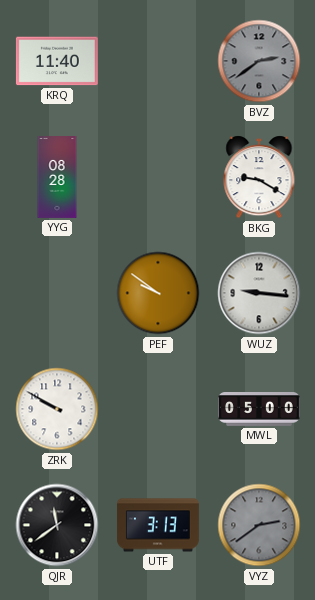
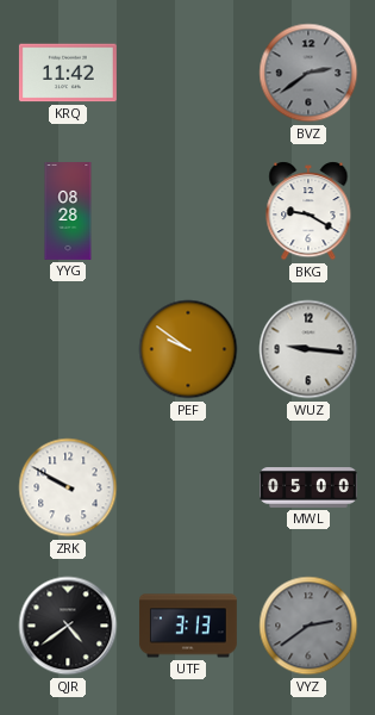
KRQ: 11:40 -> 11:42 (68, 73)
QJR: 11:39 -> 4:39 (68, 626)
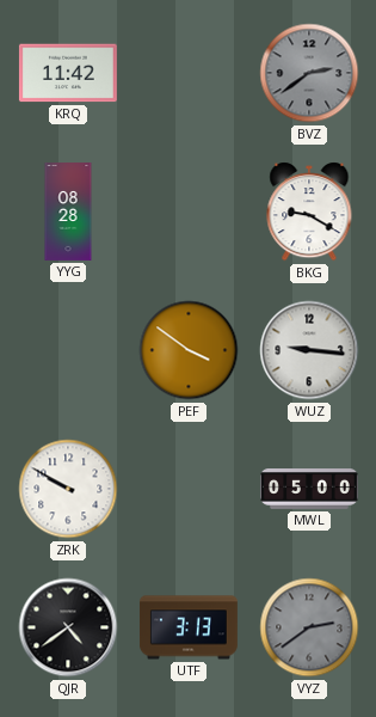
PEF: 9:51 -> 3:51 (189, 350)
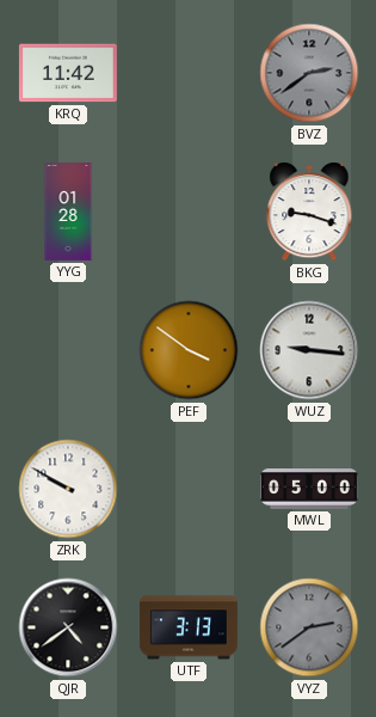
YYG: 08:28 -> 01:28 (68, 213)
BKG: 9:20 -> 9:18 (309, 212)
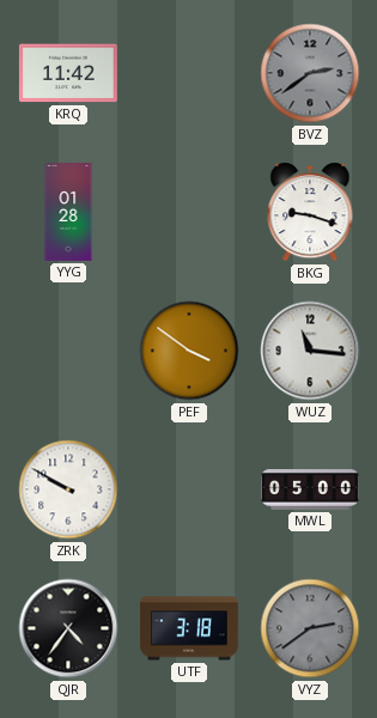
WUZ: 9:16 -> 11:16 (310, 351)
QJR: 4:39 -> 4:36 (68, 628)
UTF: 3:13 -> 3:18 (189, 628)
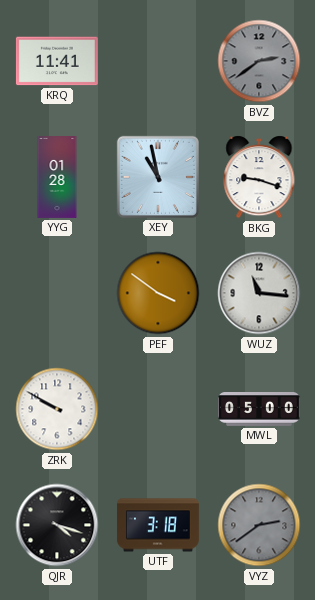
KRQ: 11:42 -> 11:41 (57, 61)
XEY: none -> 10:58 (158, 177)
QJR: 4:36 -> 4:18 (57, 525)
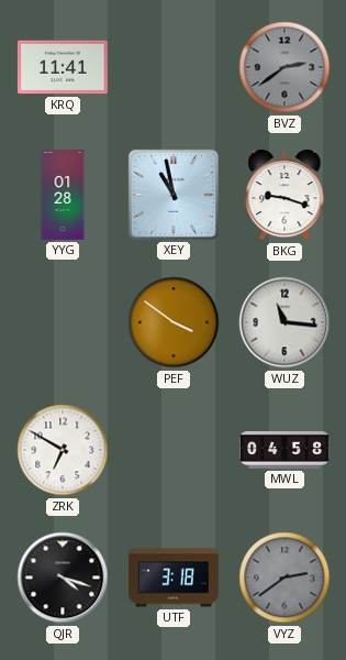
ZRK: 9:50 -> 6:50 (63, 450)
MWL: 05:00 -> 04:58 (286, 451)
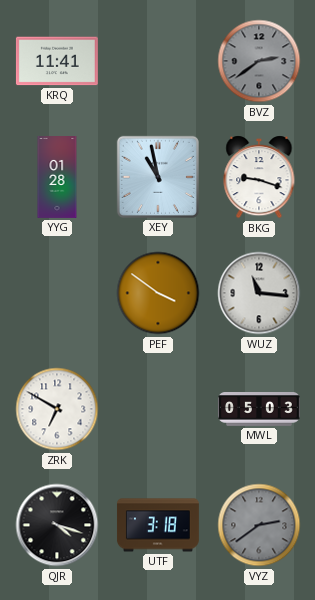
MWL: 04:58 -> 05:03 (260, 410)
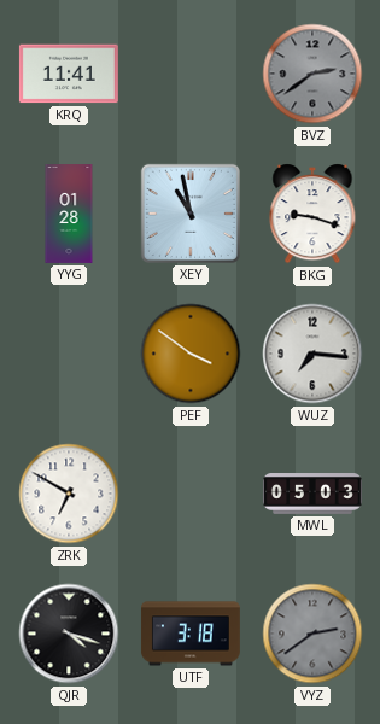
WUZ: 11:16 -> 7:16 (312, 354)
